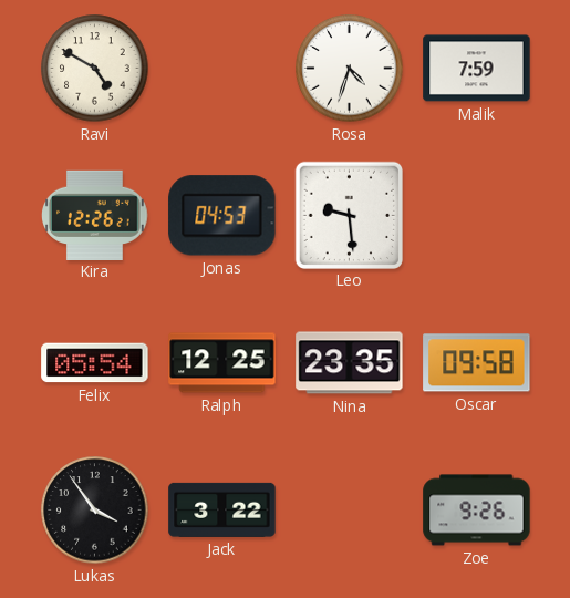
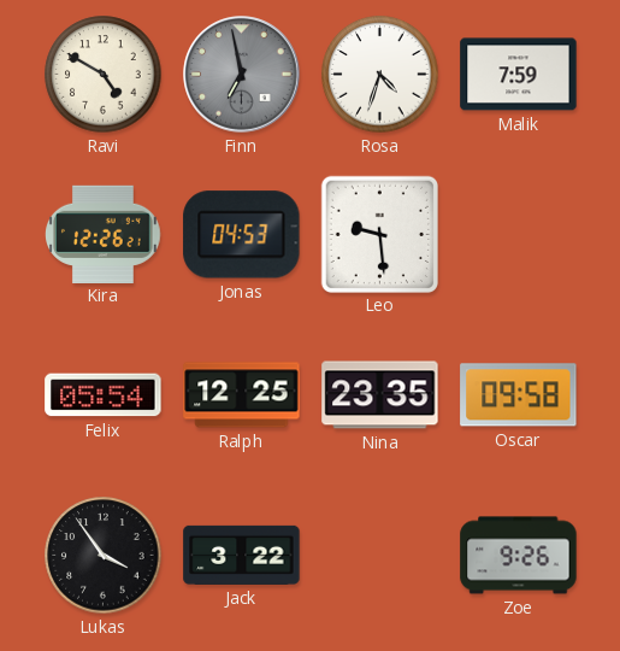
Finn: none -> 6:58 (242, 75)
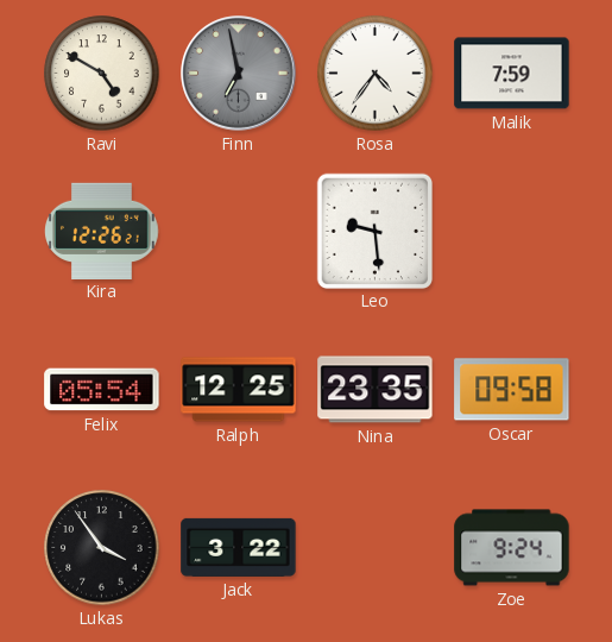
Rosa: 4:33 -> 4:36 (376, 74)
Jonas: 04:53 -> none (242, 235)
Zoe: 9:26 -> 9:24 (512, 548)
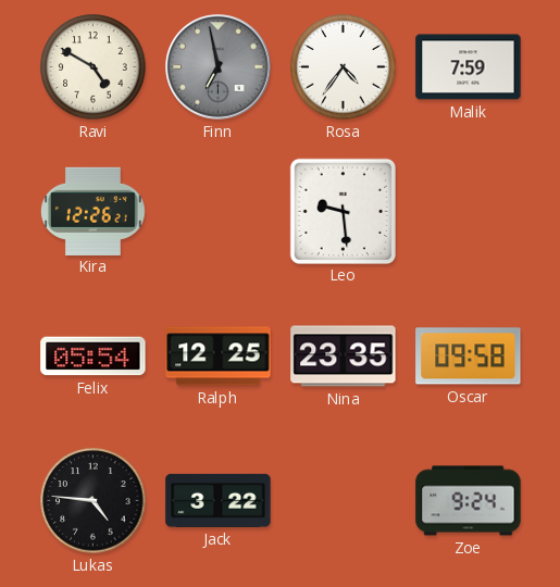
Lukas: 3:54 -> 4:46 (94, 501)
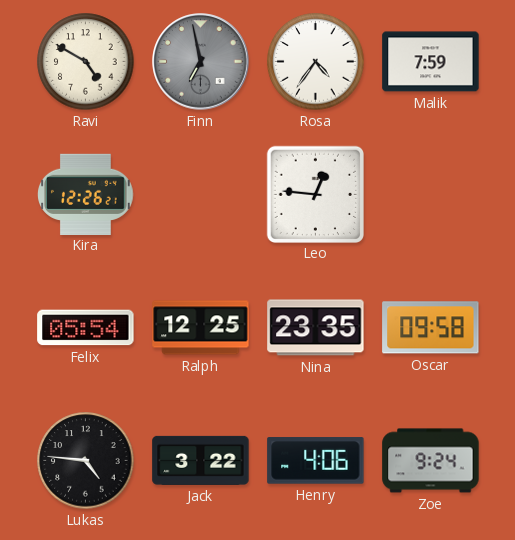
Leo: 9:29 -> 12:46 (315, 194)
Henry: none -> 4:06 (316, 461)
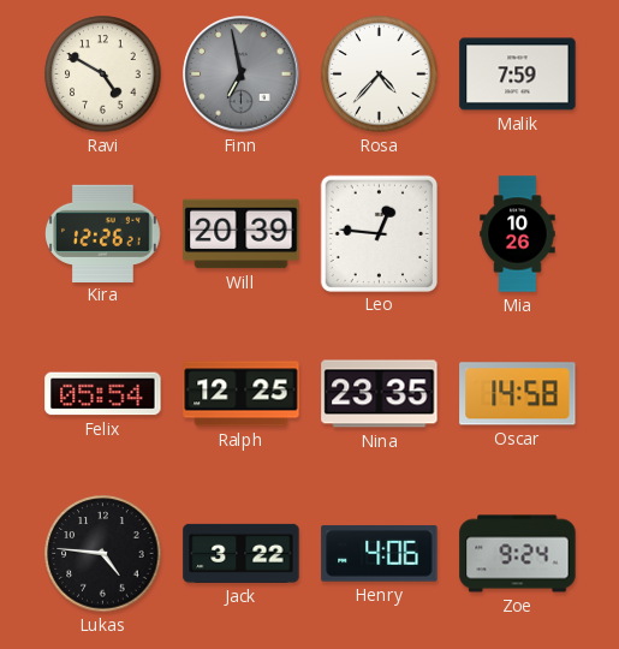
Rosa: 4:36 -> 4:37 (380, 75)
Will: none -> 20:39 (242, 234)
Mia: none -> 10:26 (518, 234)
Oscar: 09:58 -> 14:58 (518, 394)
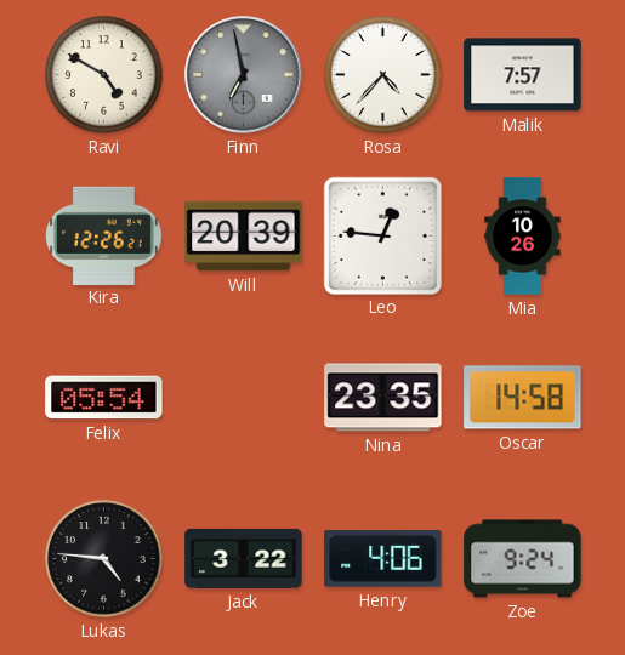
Malik: 7:59 -> 7:57 (523, 75)
Ralph: 12:25 -> none (242, 394)
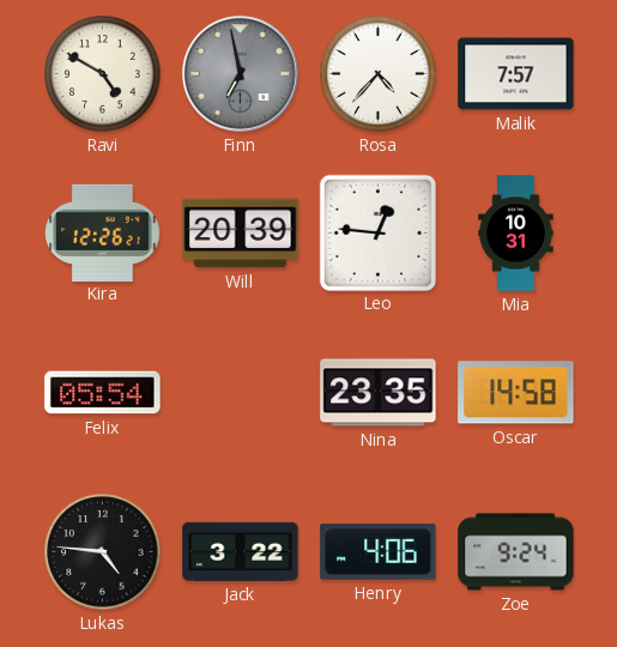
Mia: 10:26 -> 10:31 (516, 234)
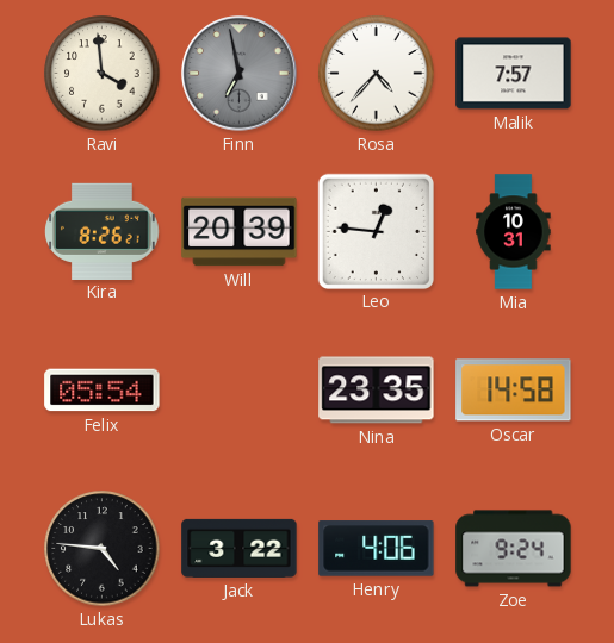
Ravi: 4:50 -> 3:59 (103, 74)
Kira: 12:26 -> 8:26 (103, 231)
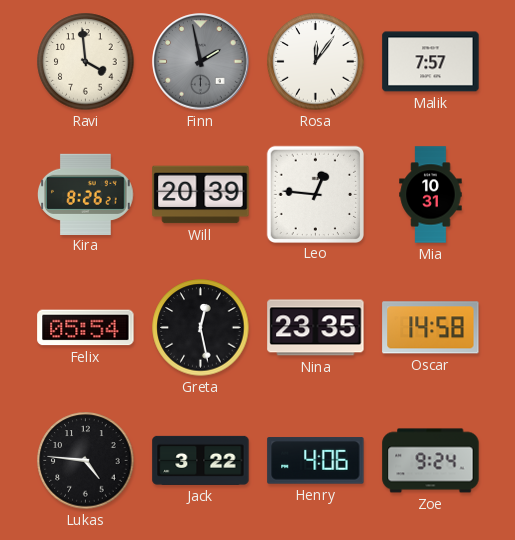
Finn: 6:58 -> 1:58 (201, 62)
Rosa: 4:37 -> 12:06 (316, 62)
Greta: none -> 12:28 (201, 328)
